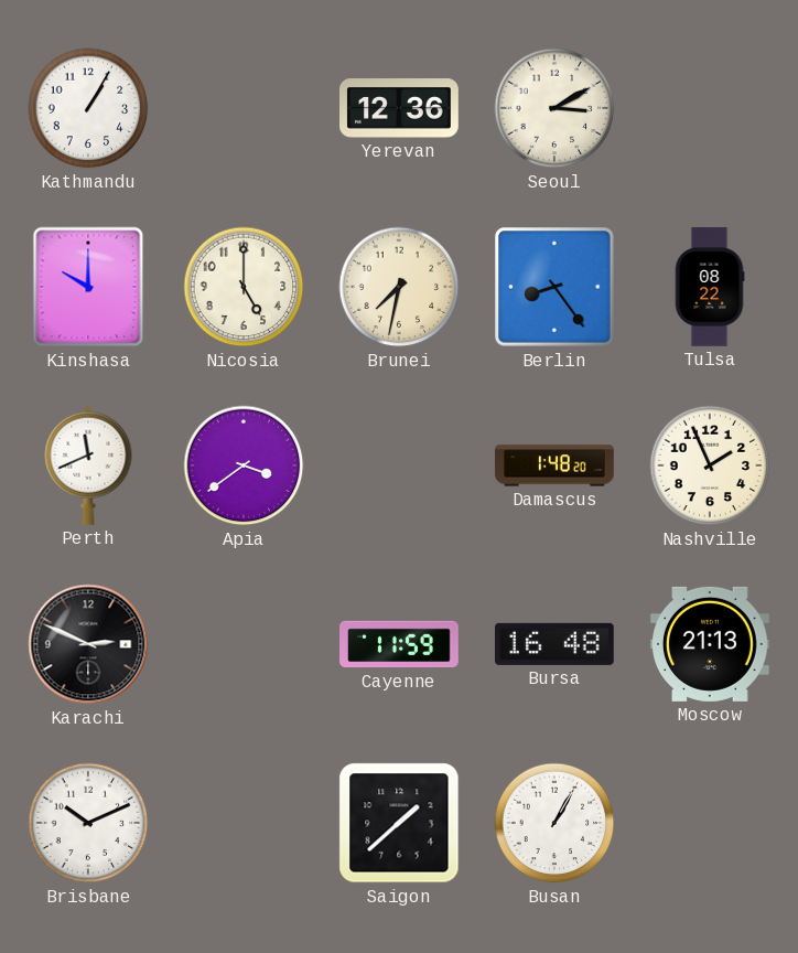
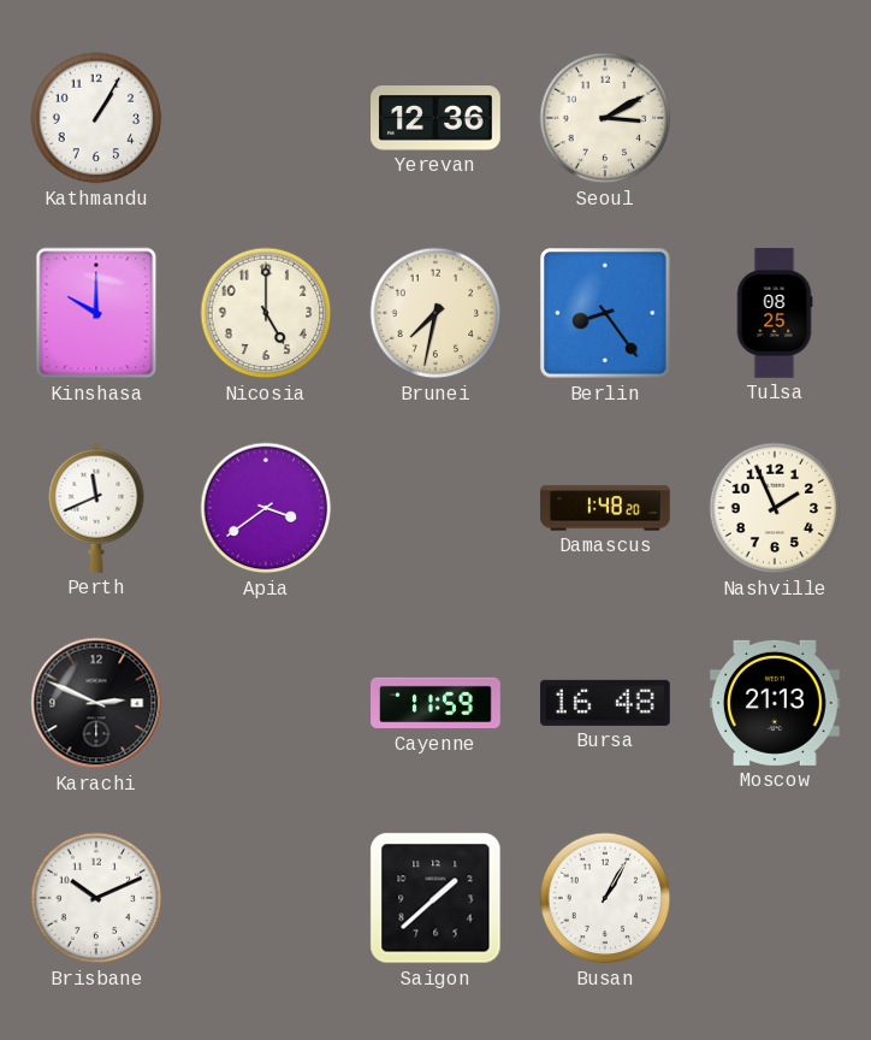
Tulsa: 08:22 -> 08:25 (775, 313)
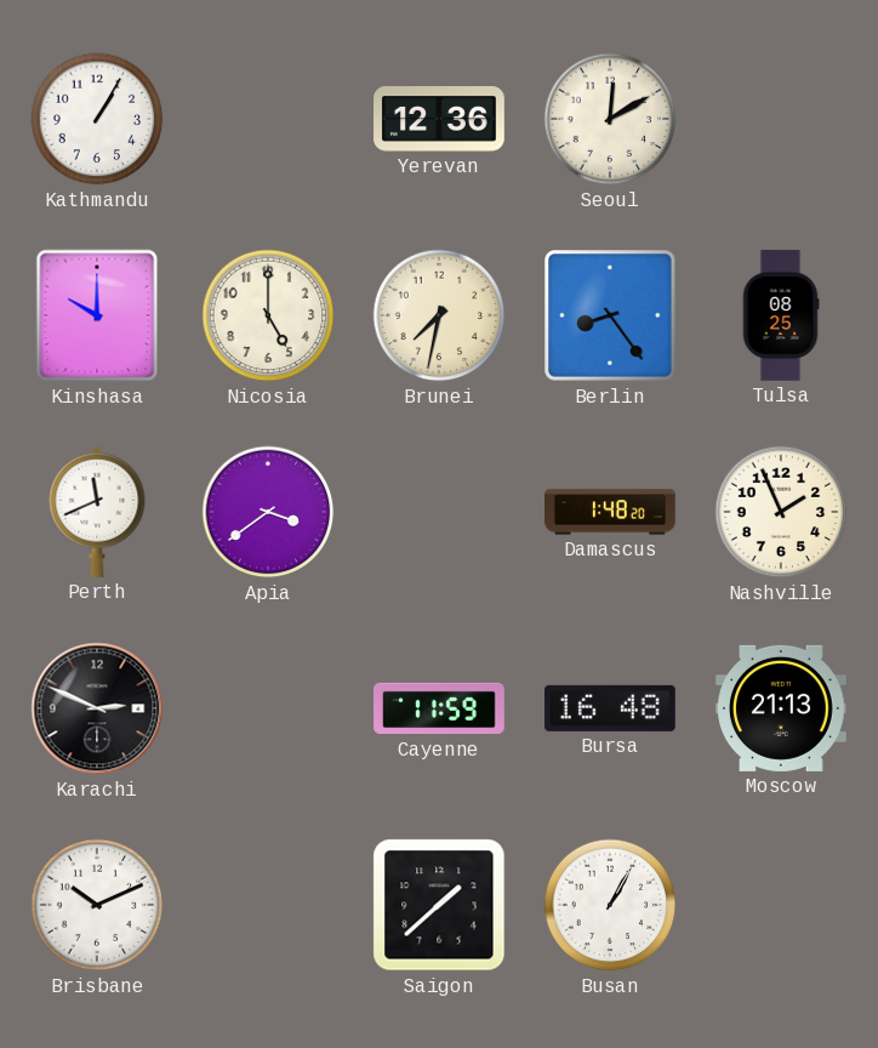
Seoul: 3:10 -> 12:10 (610, 119)
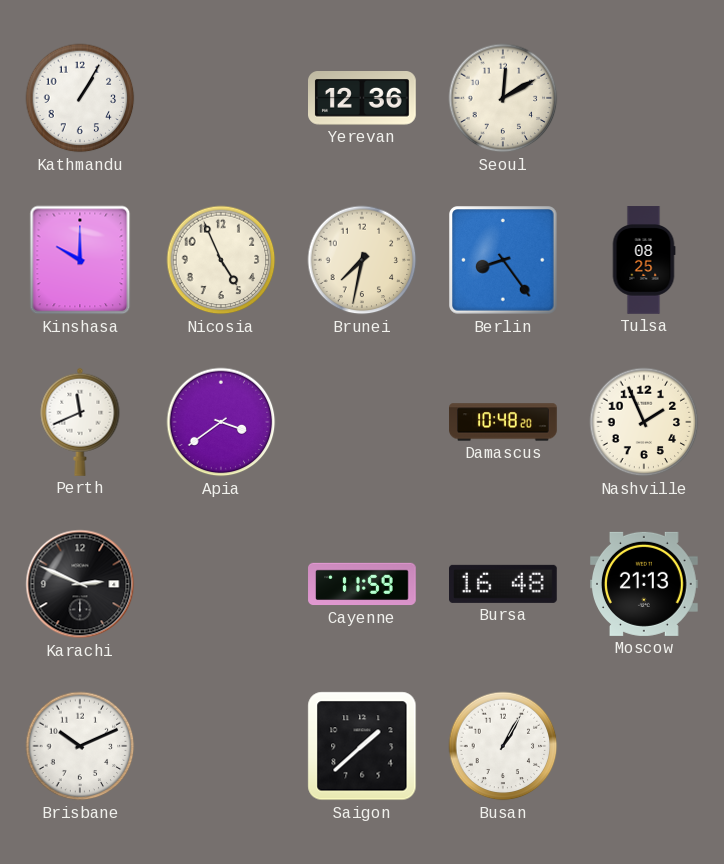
Nicosia: 5:00 -> 4:56 (221, 260)
Damascus: 1:48 -> 10:48 (503, 422)
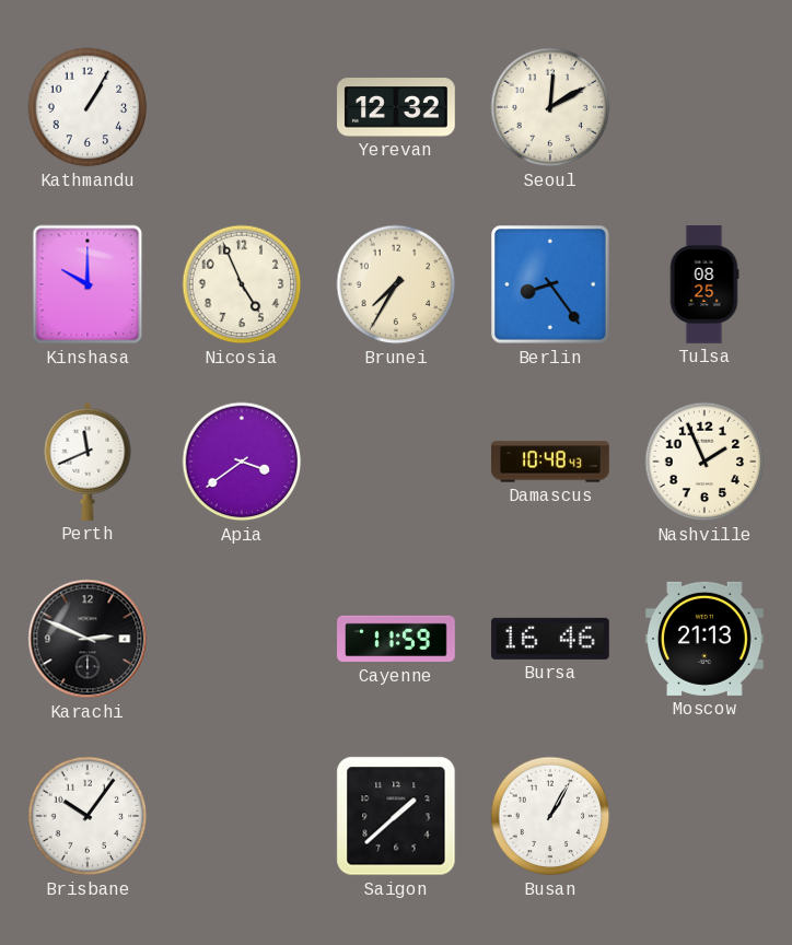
Yerevan: 12:36 -> 12:32 (397, 108)
Brunei: 7:32 -> 7:35 (396, 284)
Damascus: 10:48:20 -> 10:48:43 (550, 462)
Bursa: 16:48 -> 16:46 (551, 639)
Brisbane: 10:11 -> 10:06 (88, 816)
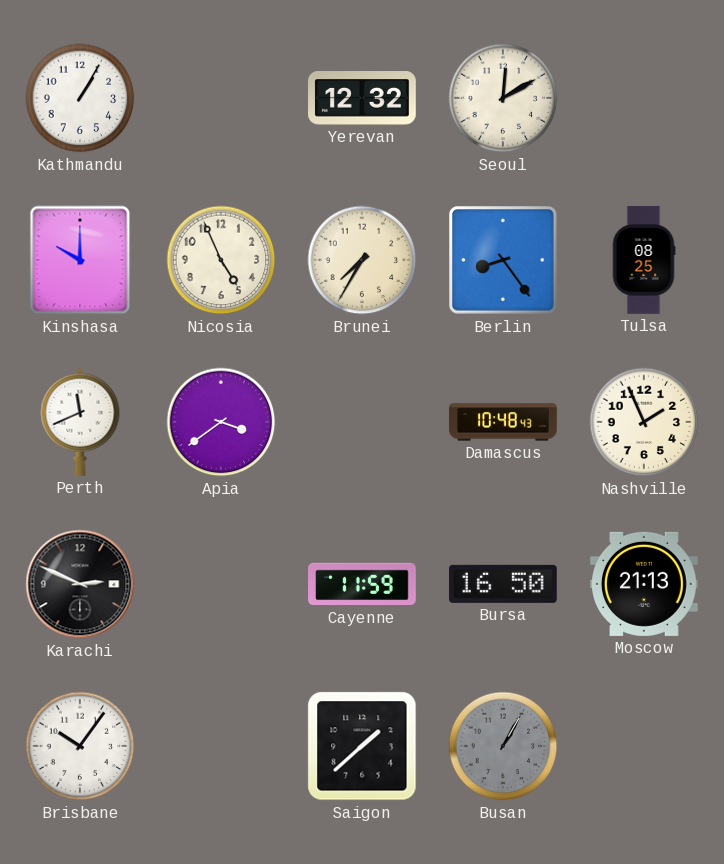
Bursa: 16:46 -> 16:50 (504, 584)
Busan dial: white -> grey (503, 746)
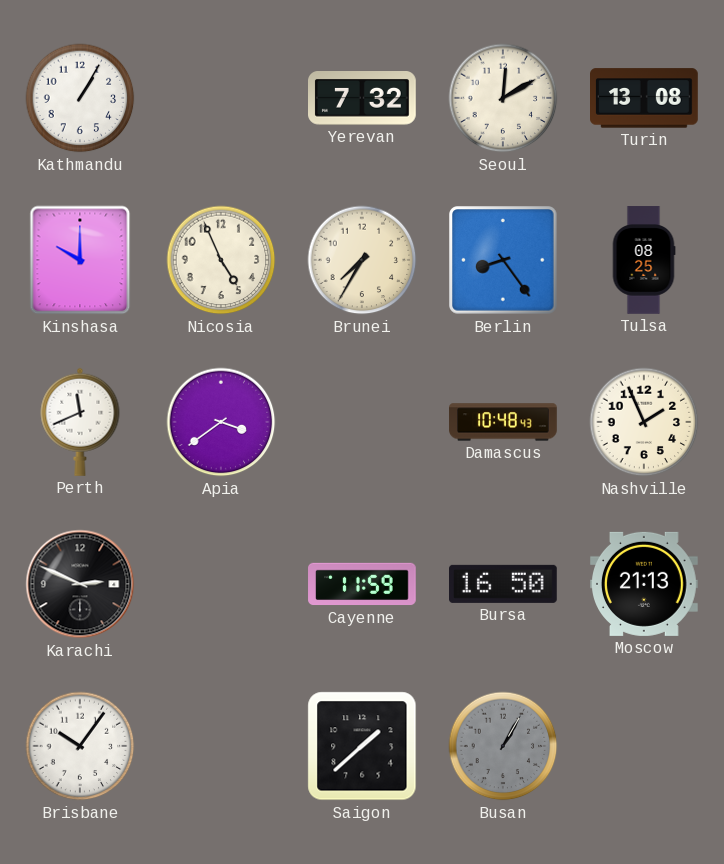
Yerevan: 12:32 -> 7:32 (363, 99)
Turin: none -> 13:08 (645, 98)
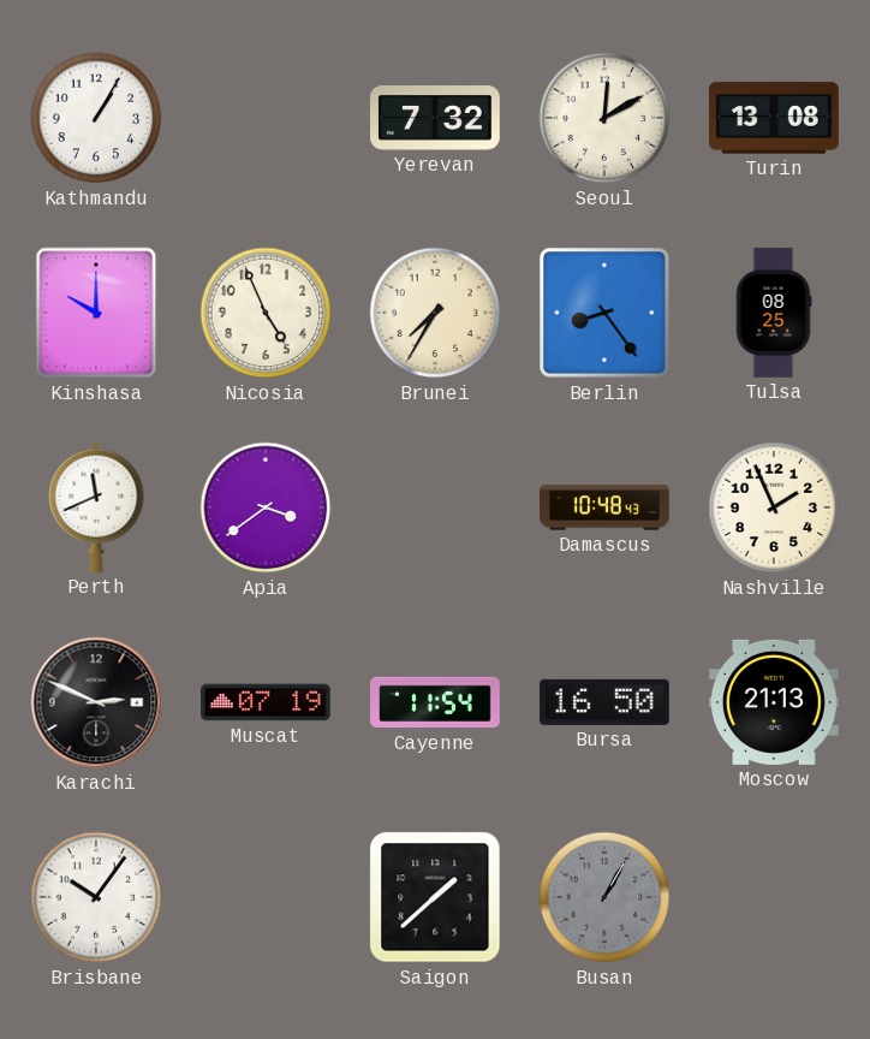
Muscat: none -> 07:19 (267, 702)
Cayenne: 11:59 -> 11:54 (435, 702)
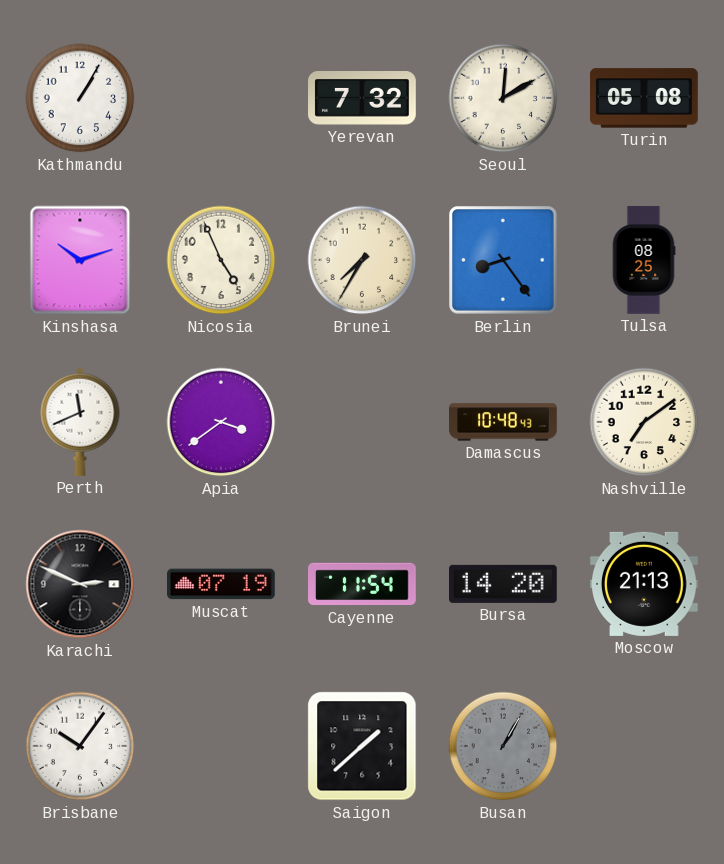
Turin: 13:08 -> 05:08 (645, 98)
Kinshasa: 10:00 -> 10:12 (80, 260)
Nashville: 1:56 -> 7:09 (644, 422)
Bursa: 16:50 -> 14:20 (504, 584)
